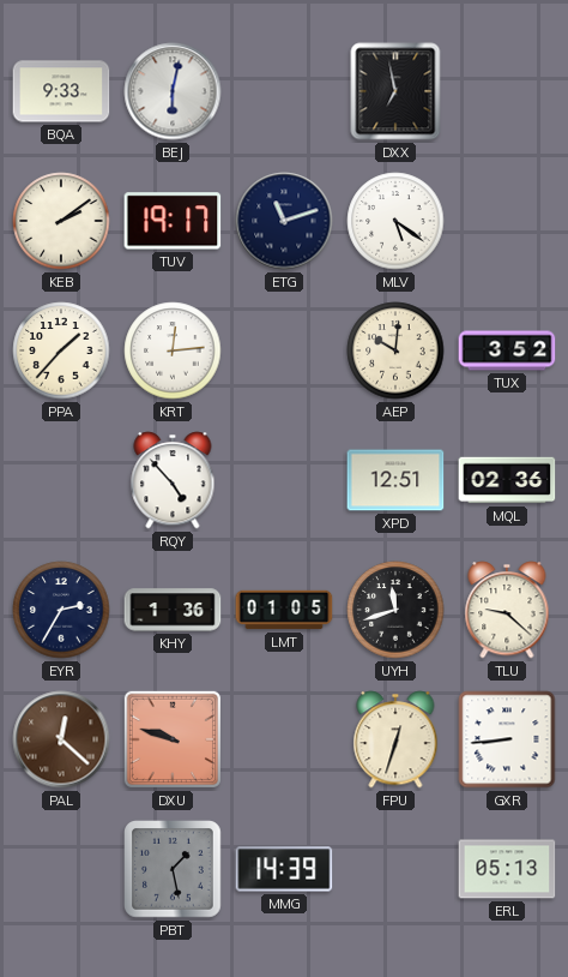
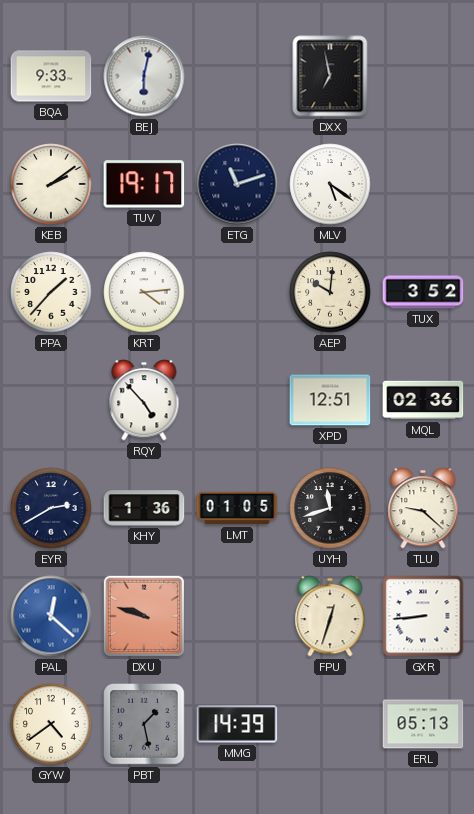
KRT: 12:14 -> 4:14 (144, 292)
EYR: 2:35 -> 2:40 (51, 508)
PAL dial: brown -> blue (51, 616)
GYW: none -> 4:39 (51, 724)
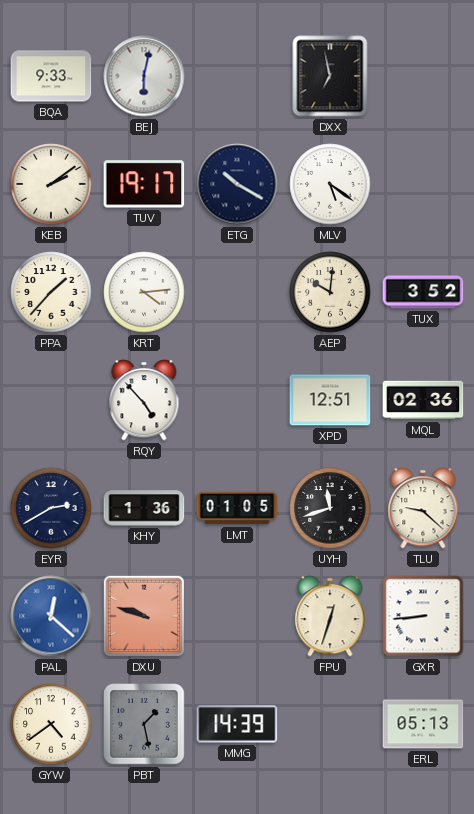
ETG: 11:12 -> 10:20 (237, 184)
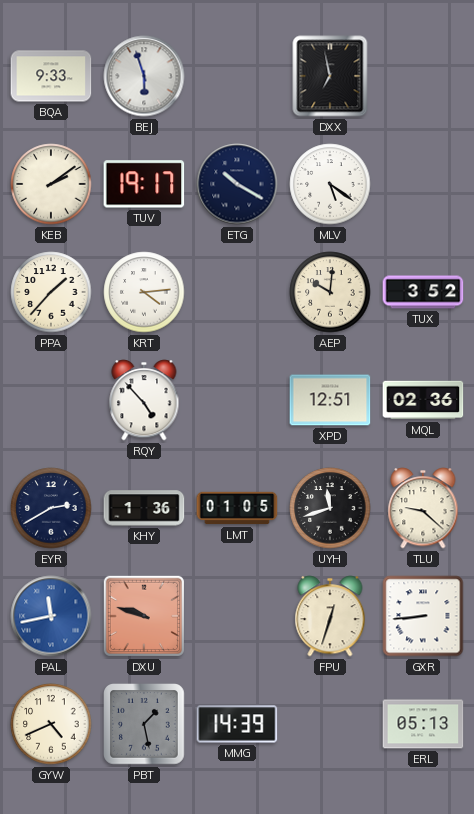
BEJ: 6:02 -> 5:57 (144, 76)
PAL: 12:22 -> 11:43 (51, 616)
GYW: 4:39 -> 4:41 (51, 724)
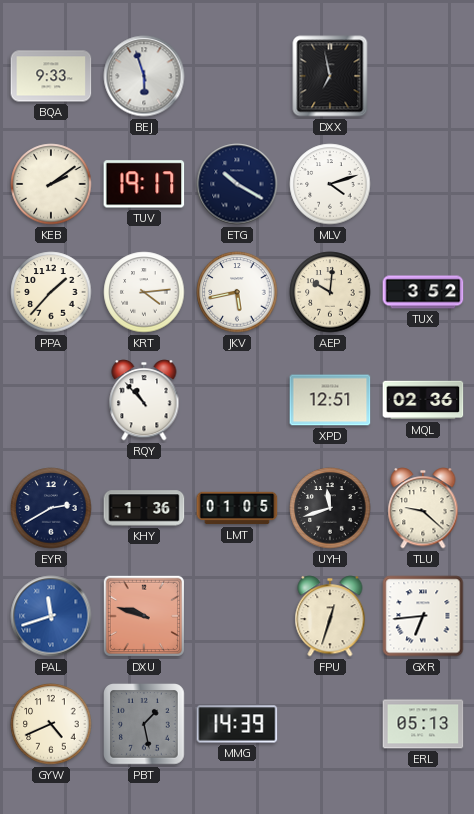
MLV: 5:21 -> 4:12 (330, 184)
JKV: none -> 5:43 (237, 292)
RQY: 4:53 -> 10:53 (144, 400)
PAL: 11:43 -> 11:42 (51, 616)
GXR: 8:44 -> 6:44 (423, 616)
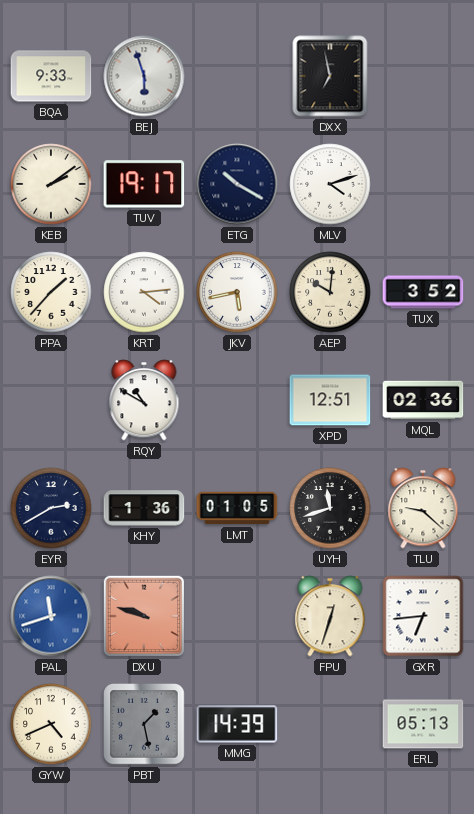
RQY: 10:53 -> 10:50 (144, 400)
